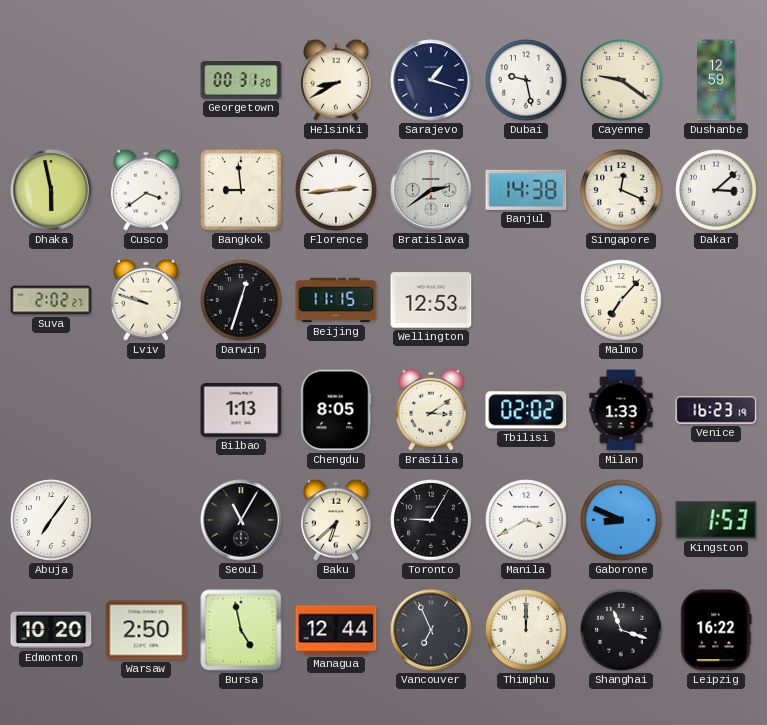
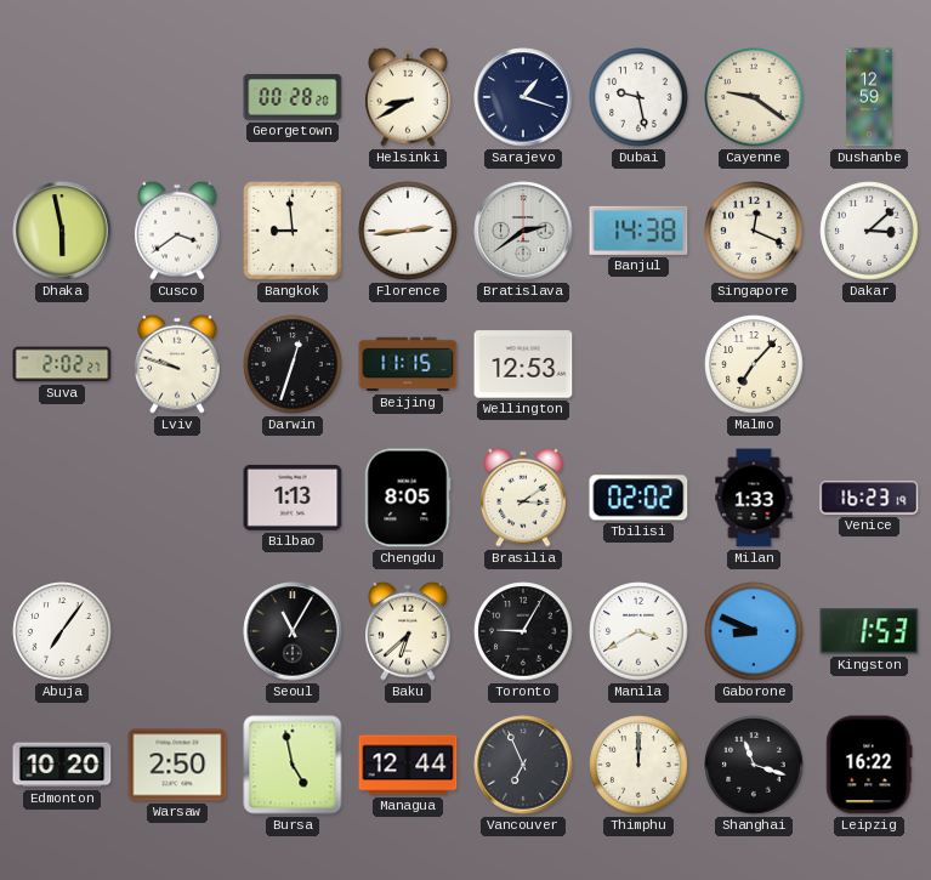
Georgetown: 00:31 -> 00:28 (293, 97)
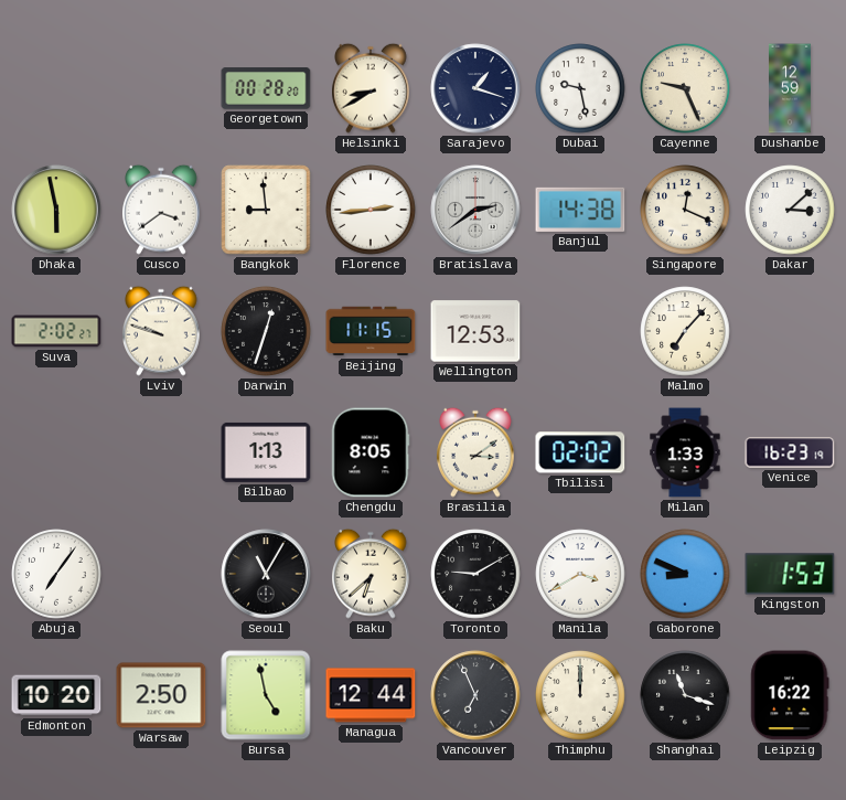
Cayenne: 9:21 -> 9:26 (685, 88)
Toronto: 9:05 -> 9:10 (475, 574)
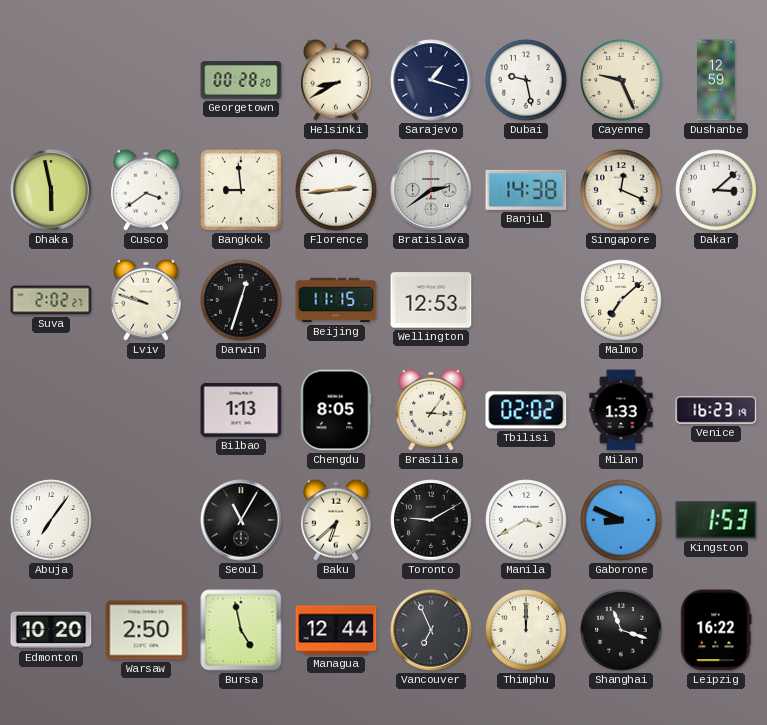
Malmo: 7:07 -> 7:08 (621, 300)
Brasilia: 3:09 -> 3:06 (432, 410)
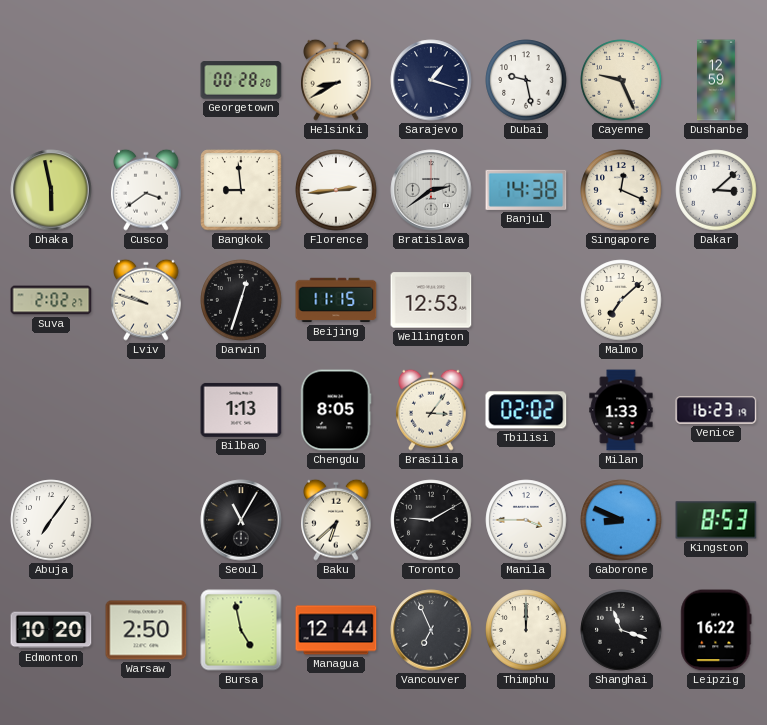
Manila: 3:40 -> 3:45 (526, 520)
Kingston: 1:53 -> 8:53 (716, 520)
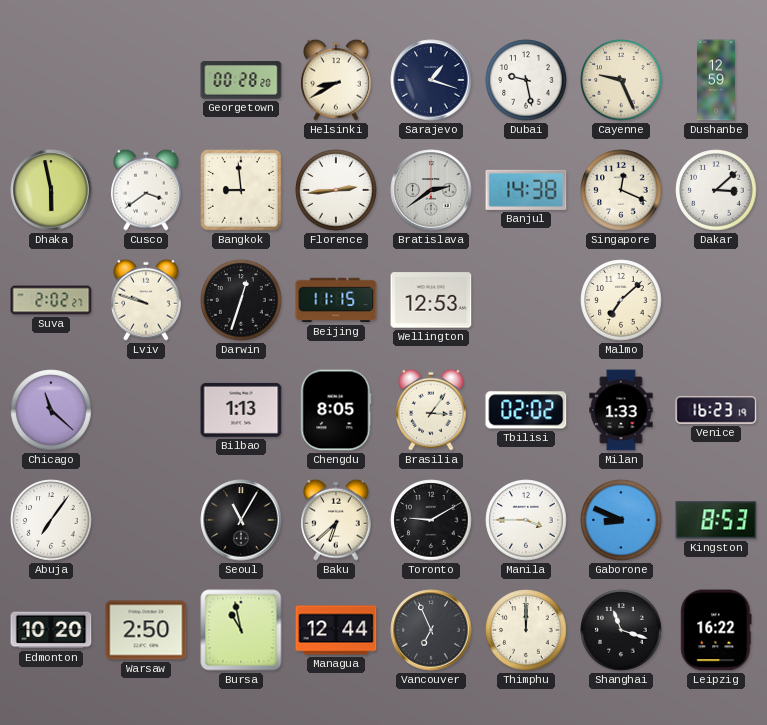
Chicago: none -> 11:22 (51, 410)
Bursa: 4:58 -> 10:58 (241, 630)
